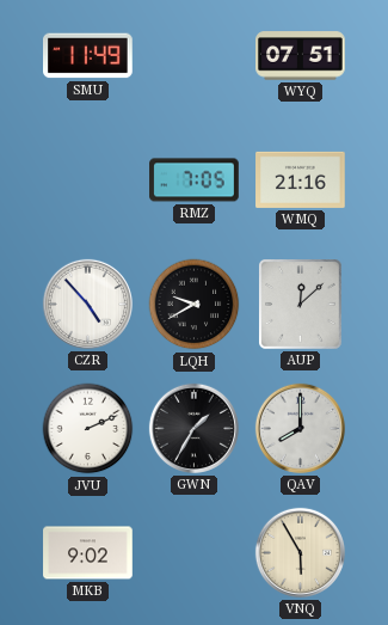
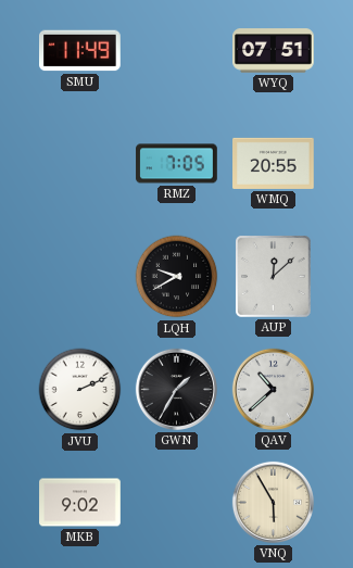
WMQ: 21:16 -> 20:55 (274, 163)
CZR: 4:53 -> none (87, 304)
QAV: 8:00 -> 10:38 (273, 389)
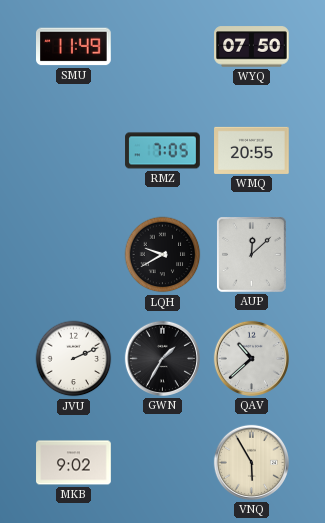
WYQ: 07:51 -> 07:50 (252, 47)
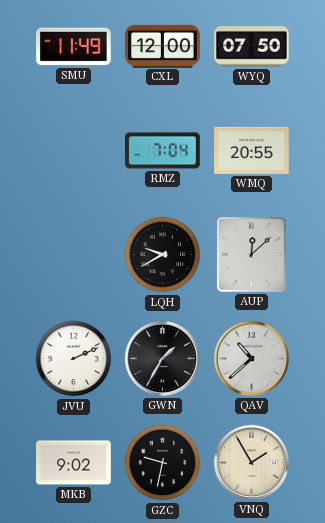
CXL: none -> 12:00 (163, 46)
RMZ: 7:05 -> 7:04 (163, 151)
GZC: none -> 9:32 (163, 463)
VNQ: 5:55 -> 1:55 (251, 462)
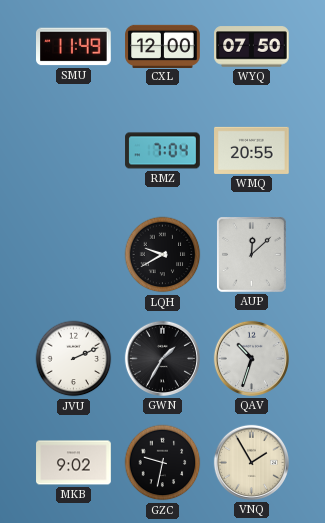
QAV: 10:38 -> 10:33 (251, 358)
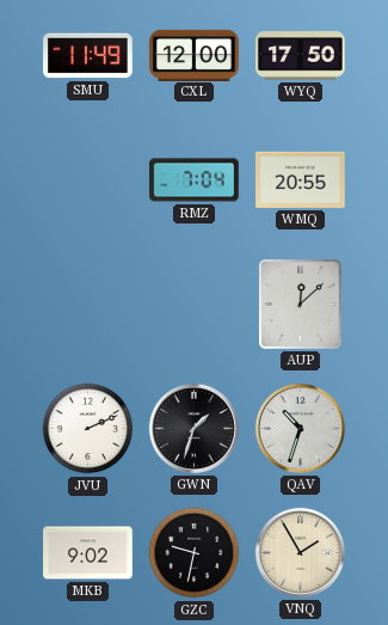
WYQ: 07:50 -> 17:50 (301, 56)
LQH: 9:40 -> none (163, 255)
GWN: 1:35 -> 1:33 (193, 428)
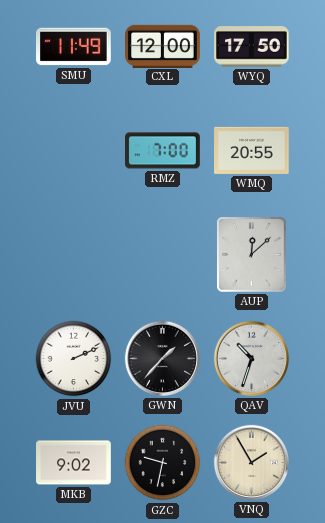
RMZ: 7:04 -> 7:00 (163, 151)
GWN: 1:33 -> 1:37 (162, 358)
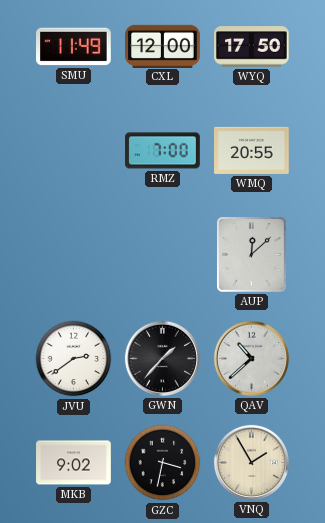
JVU: 2:11 -> 2:39 (74, 359)
QAV: 10:33 -> 10:38 (251, 358)
GZC: 9:32 -> 3:32 (163, 463)
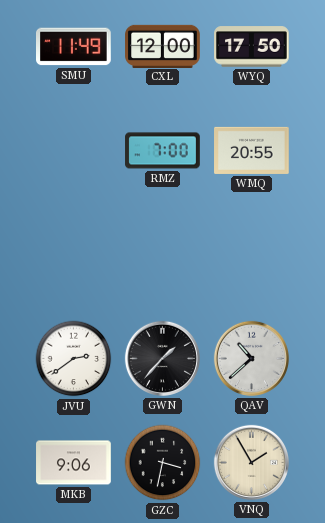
AUP: 12:08 -> none (252, 255)
MKB: 9:02 -> 9:06 (74, 463)
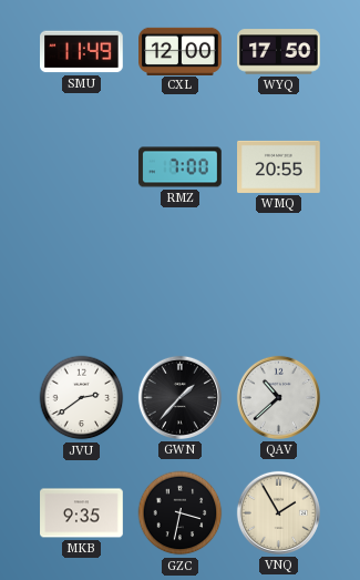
MKB: 9:06 -> 9:35 (82, 513)
